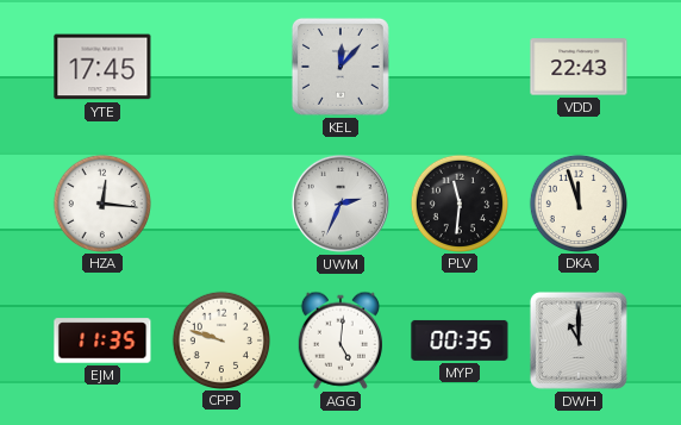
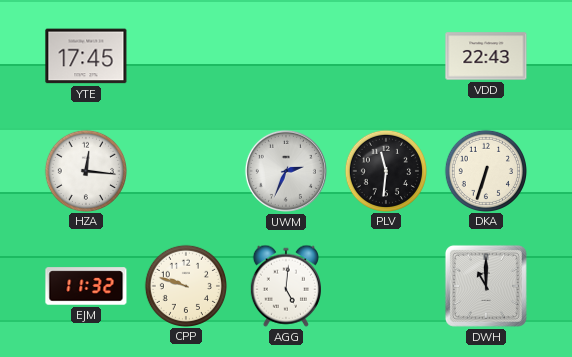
KEL: 12:07 -> none (340, 67)
DKA: 11:57 -> 6:33 (485, 170)
EJM: 11:35 -> 11:32 (86, 286)
MYP: 00:35 -> none (460, 340)
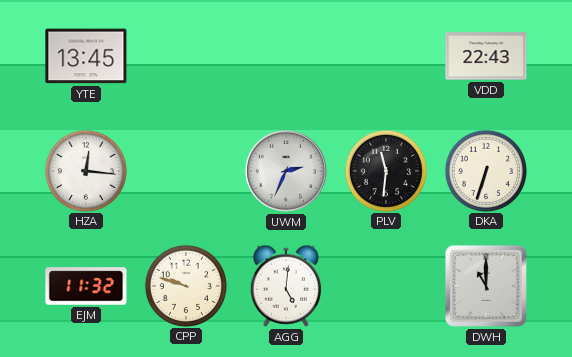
YTE: 17:45 -> 13:45 (86, 56)
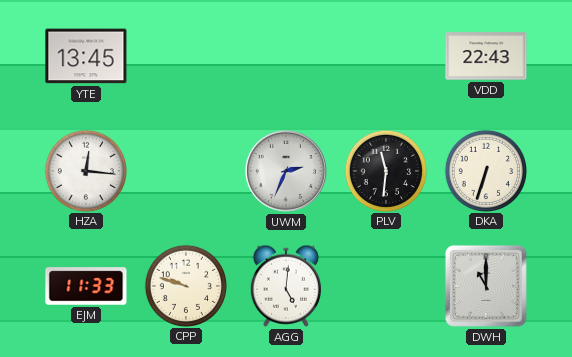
EJM: 11:32 -> 11:33 (86, 286)
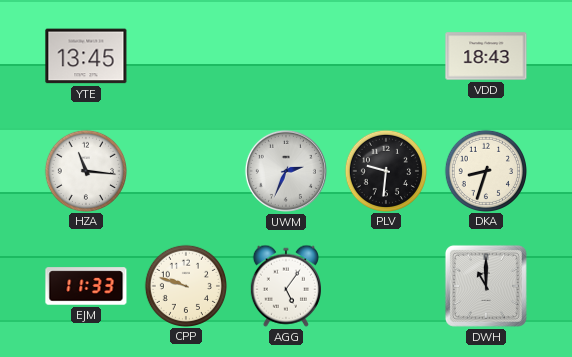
VDD: 22:43 -> 18:43 (486, 56)
HZA: 12:16 -> 11:16 (85, 170)
PLV: 11:31 -> 9:31 (385, 170)
DKA: 6:33 -> 8:33 (485, 170)
AGG: 5:01 -> 5:06 (286, 286)
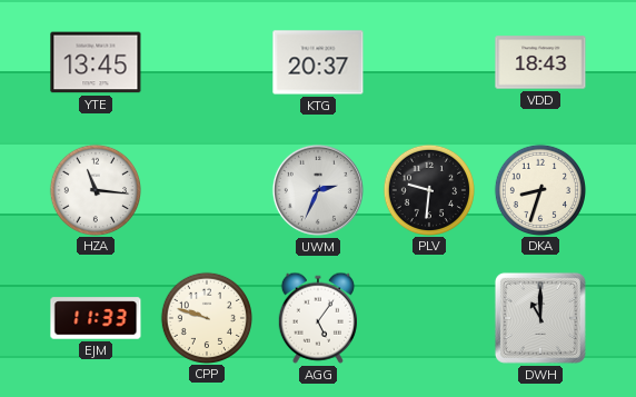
KTG: none -> 20:37 (318, 62)
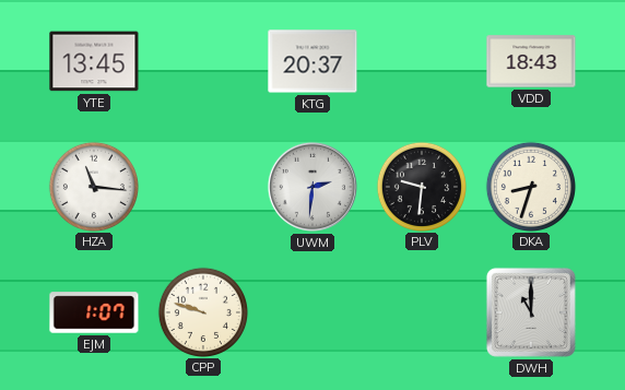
UWM: 2:34 -> 2:31 (312, 187)
EJM: 11:33 -> 1:07 (94, 312)
AGG: 5:06 -> none (318, 318)
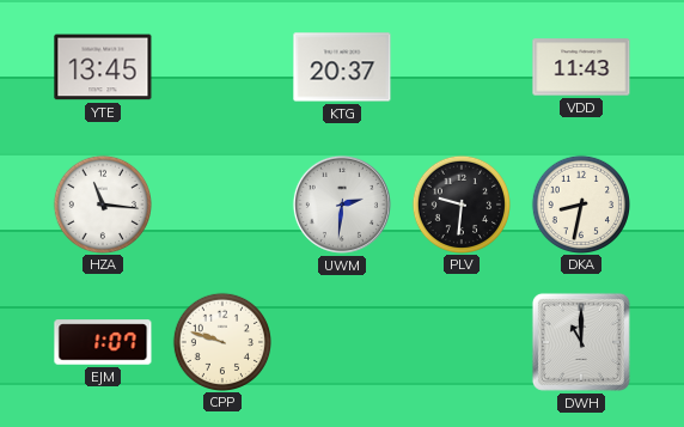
VDD: 18:43 -> 11:43 (581, 67)
DKA: 8:33 -> 8:32 (580, 203)
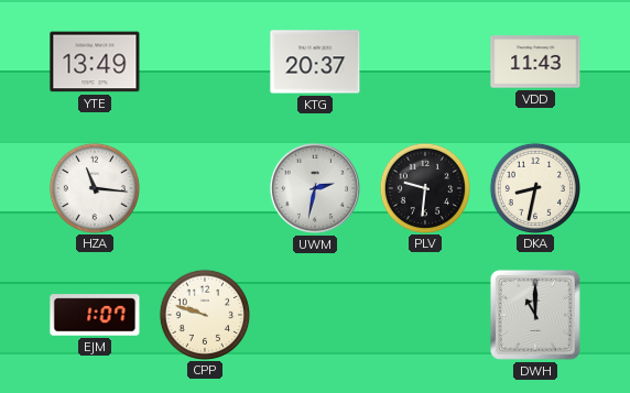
YTE: 13:45 -> 13:49 (95, 62)
UWM: 2:31 -> 2:32 (315, 188)
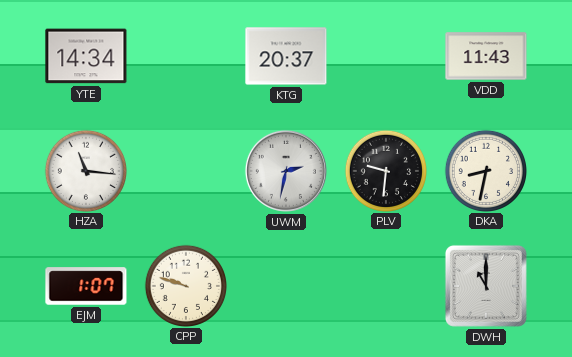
YTE: 13:49 -> 14:34 (86, 56)
